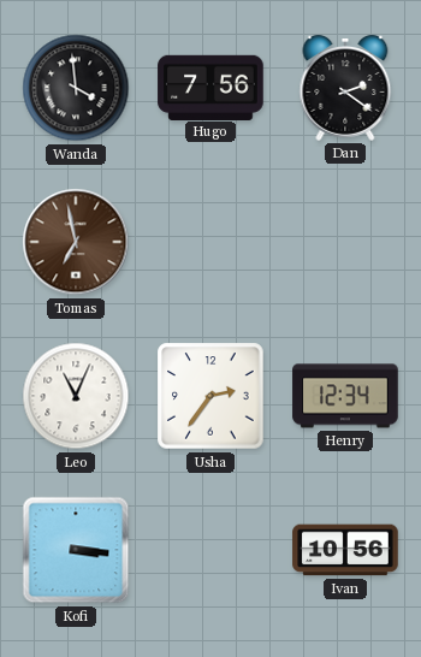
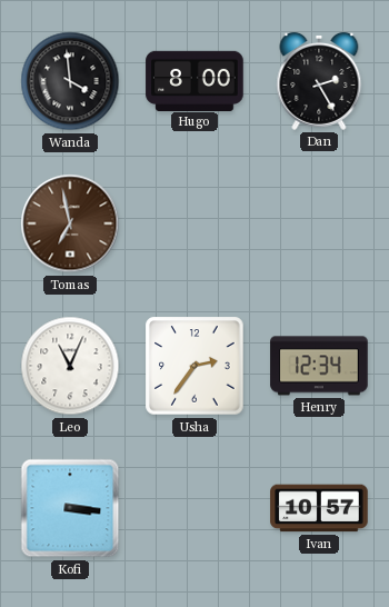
Hugo: 7:56 -> 8:00 (194, 80)
Dan: 2:21 -> 2:25 (319, 81)
Ivan: 10:56 -> 10:57 (319, 508)
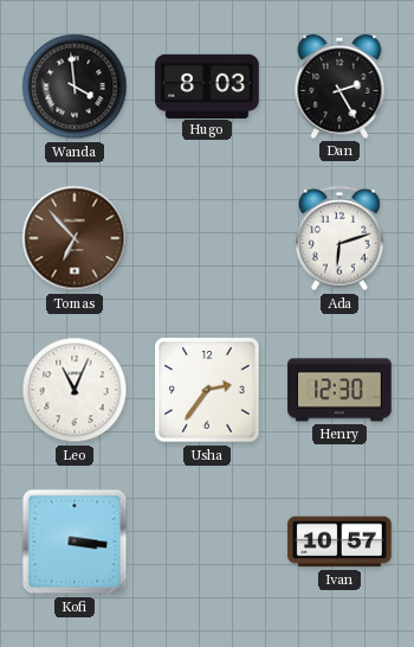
Hugo: 8:00 -> 8:03 (207, 85)
Tomas: 6:58 -> 6:53 (75, 238)
Ada: none -> 6:12 (341, 238)
Henry: 12:34 -> 12:30 (339, 390)
